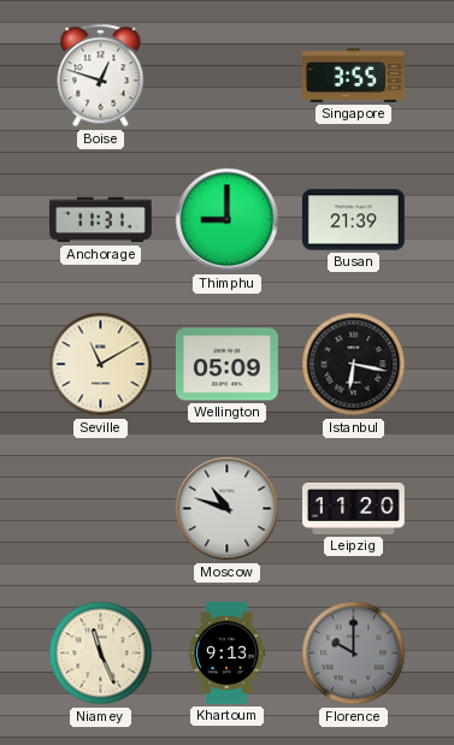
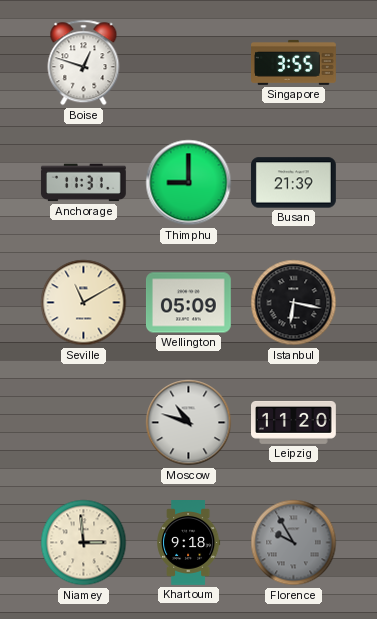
Niamey: 11:26 -> 2:59 (84, 543)
Khartoum: 9:13 -> 9:18 (189, 543)
Florence: 10:00 -> 9:55 (294, 543)
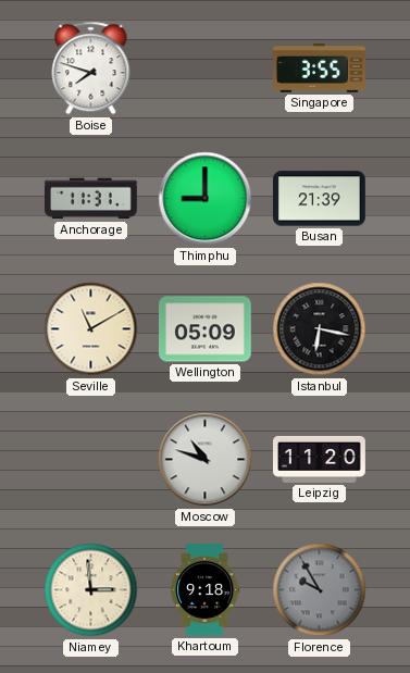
Boise: 12:48 -> 7:48 (91, 68)
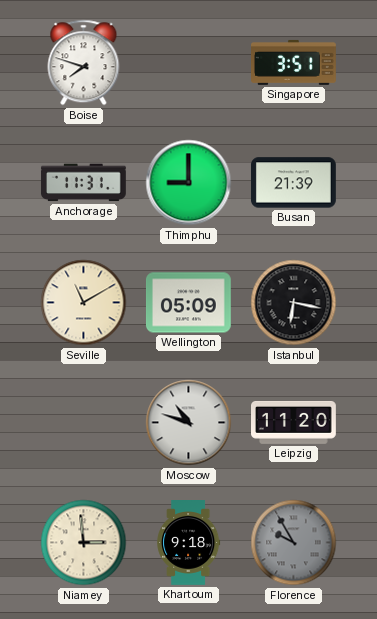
Singapore: 3:55 -> 3:51 (294, 62)
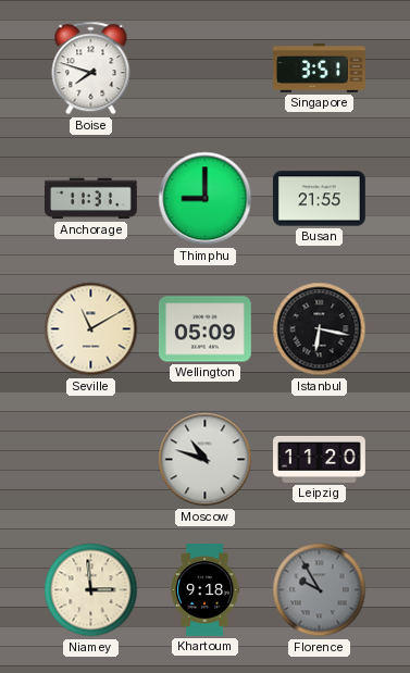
Busan: 21:39 -> 21:55 (320, 199)
